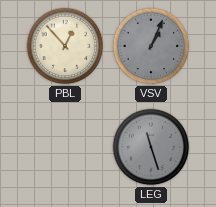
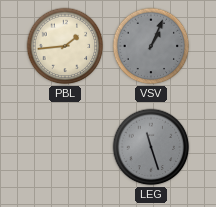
PBL: 12:53 -> 1:44 (65, 46)
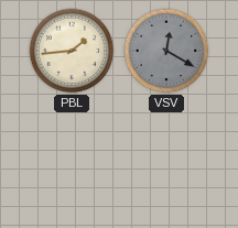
VSV: 1:04 -> 12:20 (166, 51)
LEG: 11:27 -> none (151, 147)
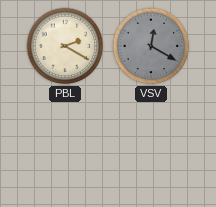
PBL: 1:44 -> 2:20 (65, 46)
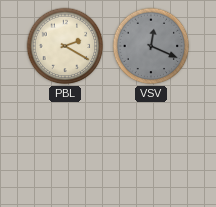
VSV: 12:20 -> 12:19 (151, 46)
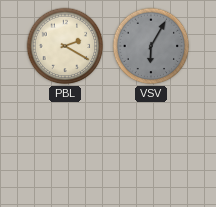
VSV: 12:19 -> 6:05 (151, 46)
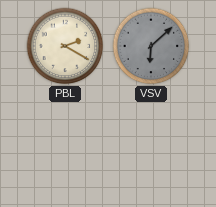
VSV: 6:05 -> 6:08 (151, 46)
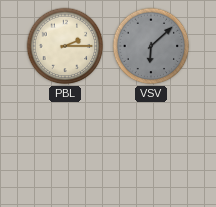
PBL: 2:20 -> 2:15 (65, 46)
